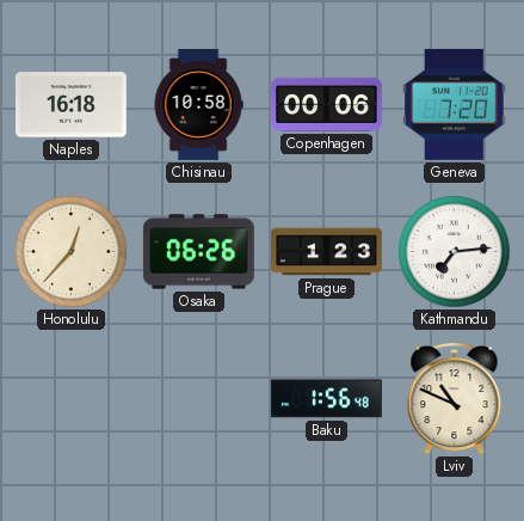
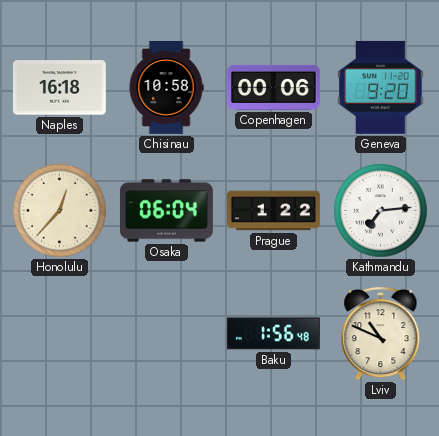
Geneva: 7:20 -> 9:20 (381, 87)
Osaka: 06:26 -> 06:04 (166, 211)
Prague: 1:23 -> 1:22 (274, 211)
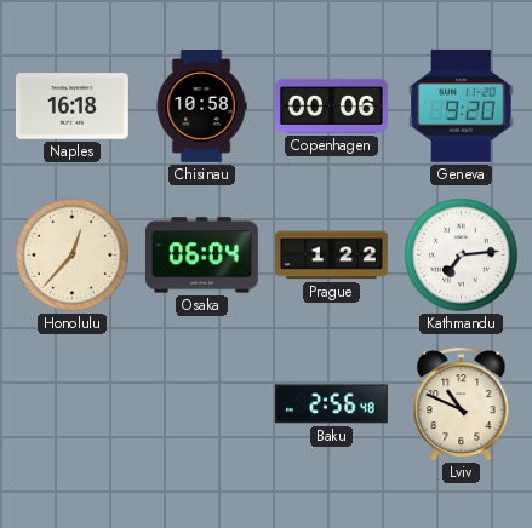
Baku: 1:56 -> 2:56 (331, 404)
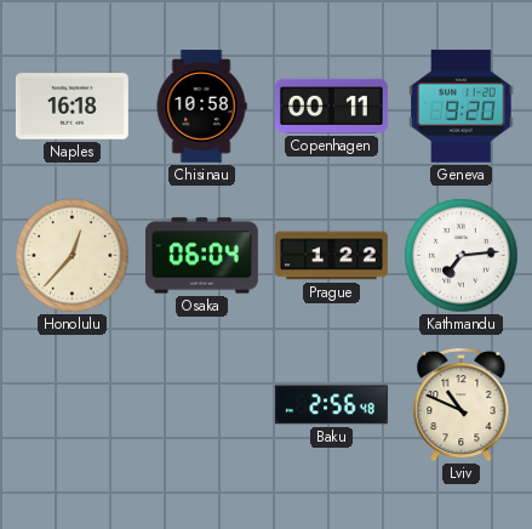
Copenhagen: 00:06 -> 00:11 (331, 106)
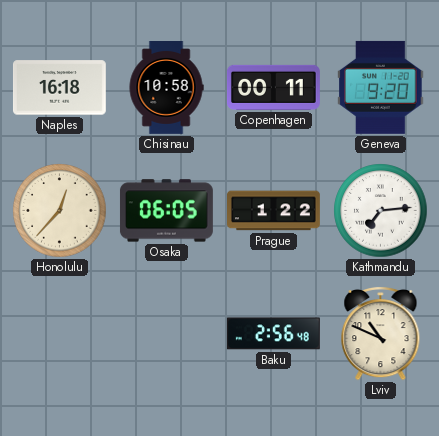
Osaka: 06:04 -> 06:05 (166, 211)
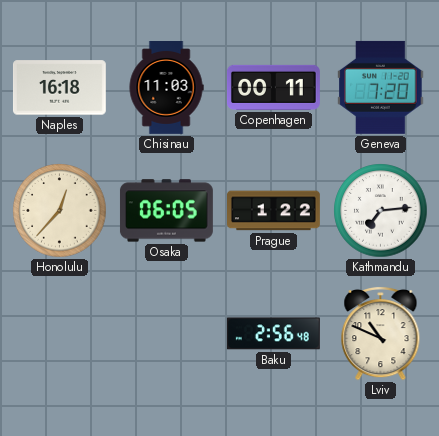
Chisinau: 10:58 -> 11:03 (166, 88)
Geneva: 9:20 -> 7:20 (381, 87)
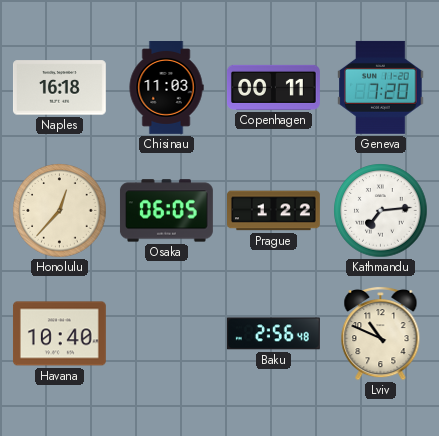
Havana: none -> 10:40 (59, 334)
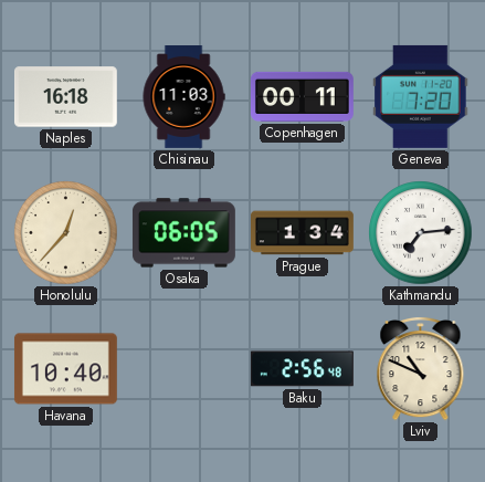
Prague: 1:22 -> 1:34 (303, 233)
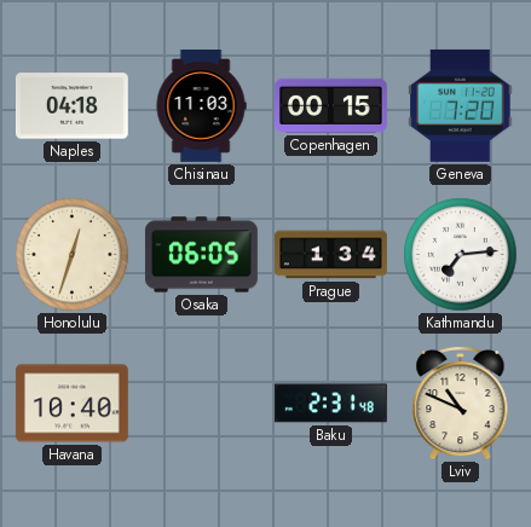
Naples: 16:18 -> 04:18 (71, 106)
Copenhagen: 00:11 -> 00:15 (330, 105)
Honolulu: 12:37 -> 12:33 (73, 255)
Baku: 2:56 -> 2:31 (330, 404)
